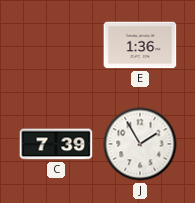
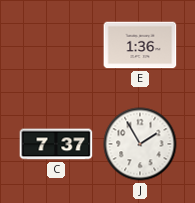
C: 7:39 -> 7:37 (56, 144)
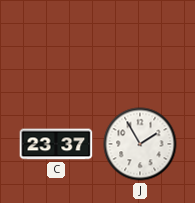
E: 1:36 -> none (140, 45)
C: 7:37 -> 23:37 (56, 144)
